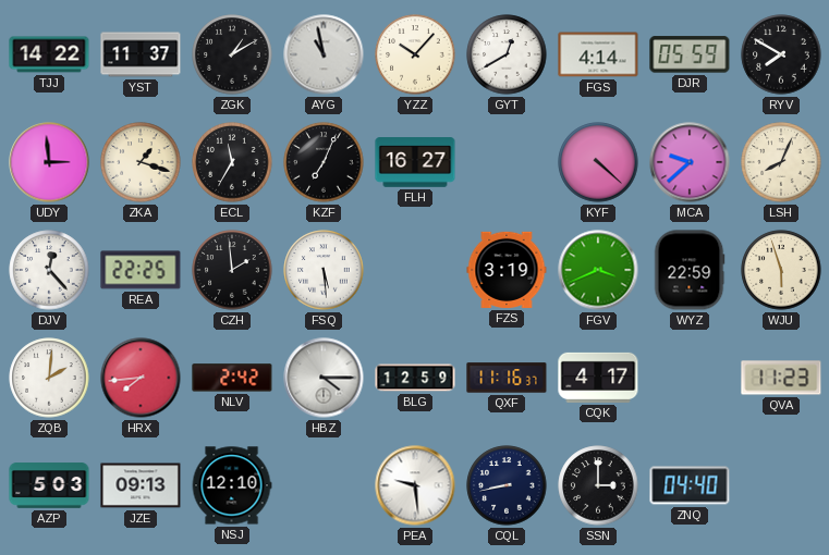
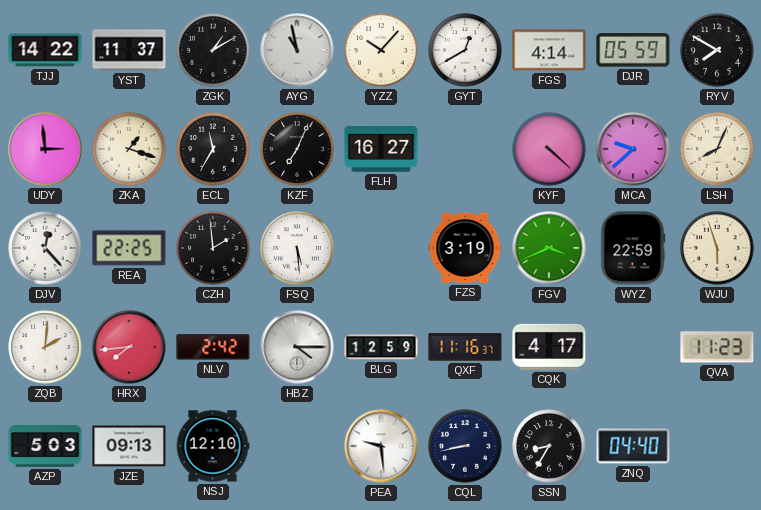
SSN: 3:00 -> 8:35 (549, 446)
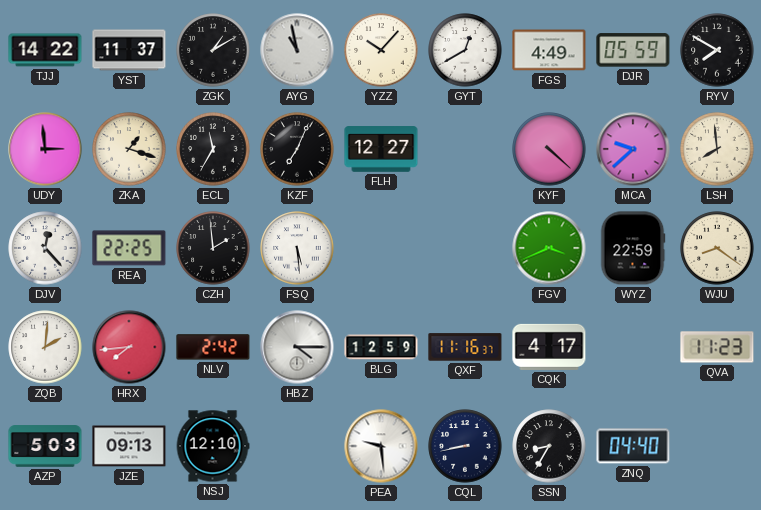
FGS: 4:14 -> 4:49 (549, 50)
FLH: 16:27 -> 12:27 (381, 149)
LSH: 8:04 -> 7:59 (717, 149)
FZS: 3:19 -> none (465, 248)
WJU: 5:57 -> 8:21 (717, 248)
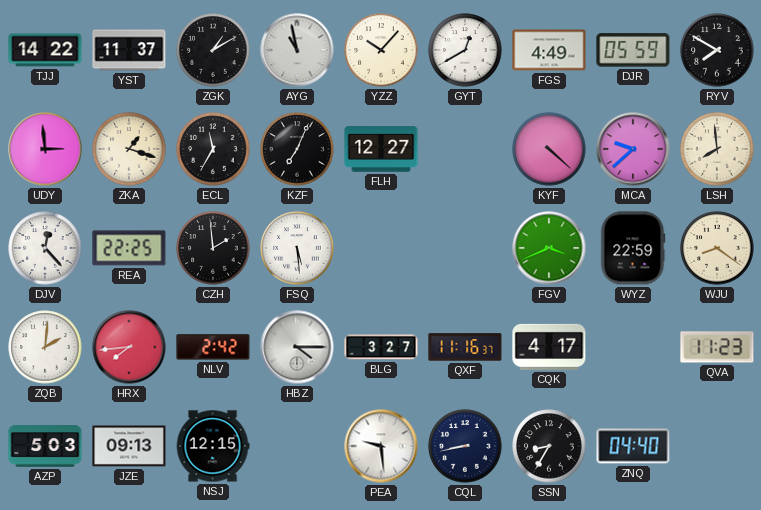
BLG: 12:59 -> 3:27 (381, 347)
NSJ: 12:10 -> 12:15 (213, 446)
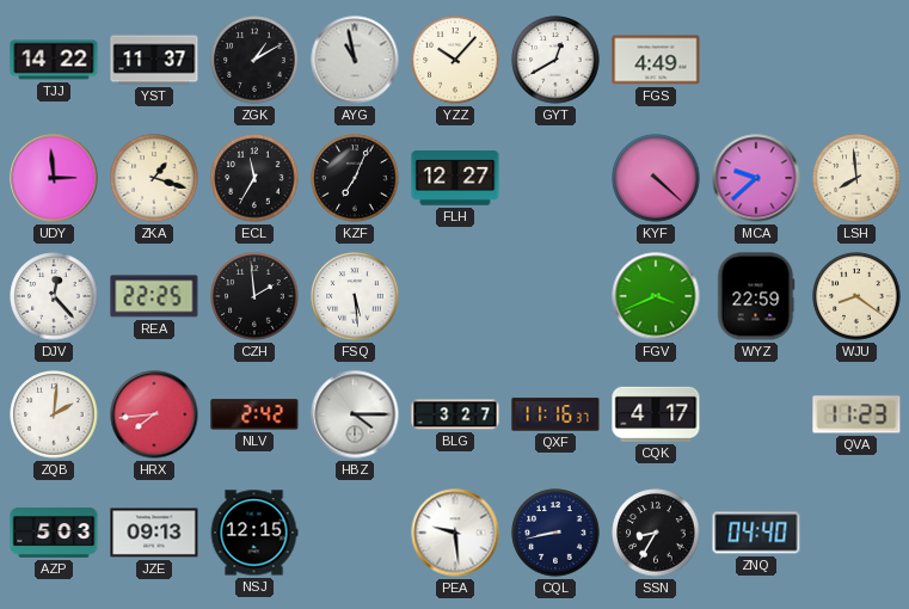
DJR: 05:59 -> none (633, 50)
RYV: 7:50 -> none (717, 50)
